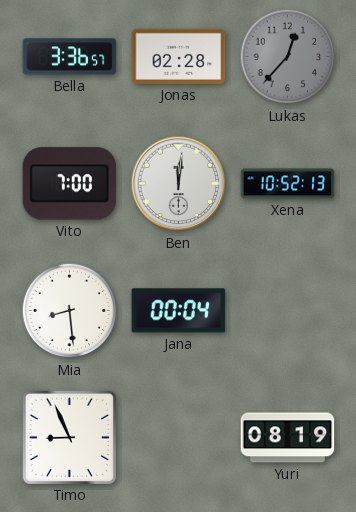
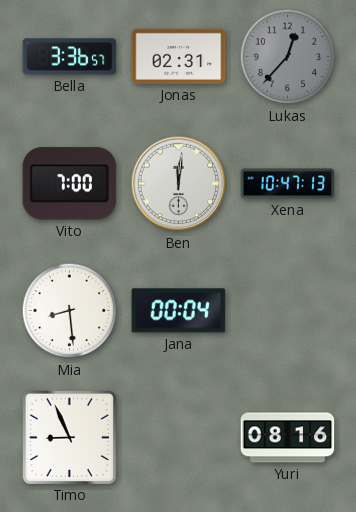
Jonas: 02:28 -> 02:31 (179, 56)
Xena: 10:52 -> 10:47 (288, 184)
Yuri: 08:19 -> 08:16 (288, 438)
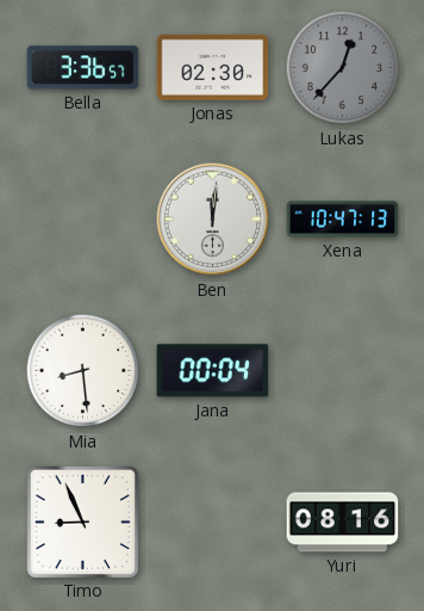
Jonas: 02:31 -> 02:30 (213, 67)
Vito: 7:00 -> none (70, 184)
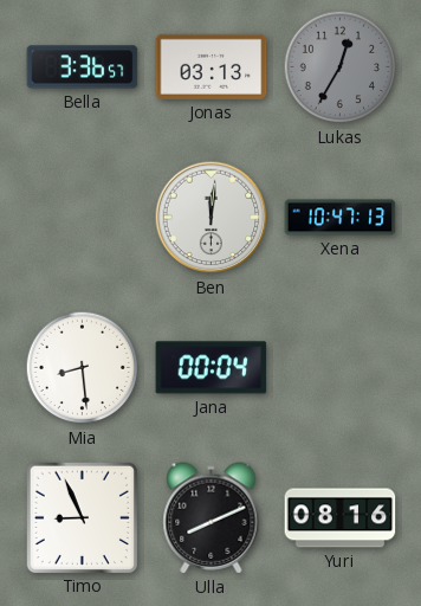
Jonas: 02:30 -> 03:13 (212, 66)
Lukas: 12:37 -> 12:35 (341, 67)
Ulla: none -> 8:11 (212, 518)
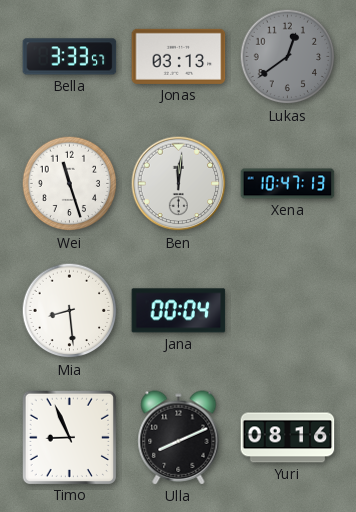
Bella: 3:36 -> 3:33 (70, 57)
Lukas: 12:35 -> 12:39 (288, 57)
Wei: none -> 11:27 (70, 184)
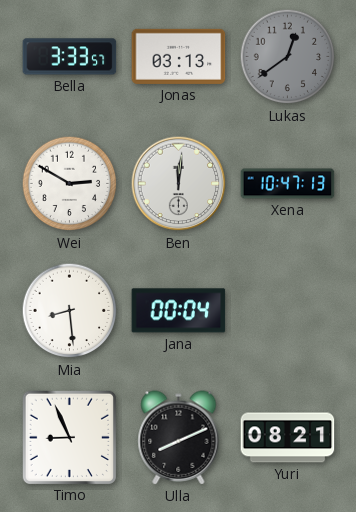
Wei: 11:27 -> 2:50 (70, 184)
Yuri: 08:16 -> 08:21 (288, 438)
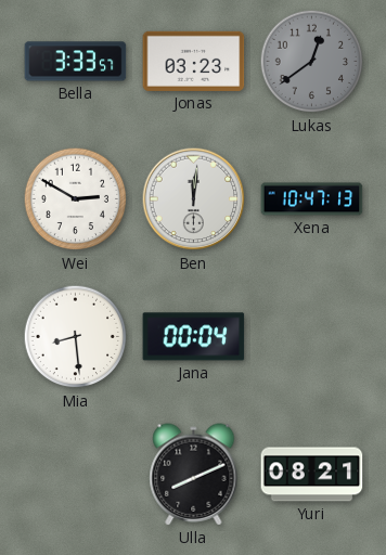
Jonas: 03:13 -> 03:23 (194, 61)
Timo: 8:56 -> none (69, 437)
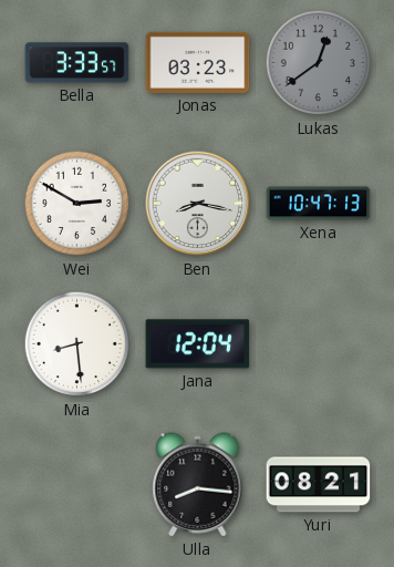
Ben: 12:01 -> 8:17 (198, 204)
Jana: 00:04 -> 12:04 (198, 344)
Ulla: 8:11 -> 8:16 (198, 485)
